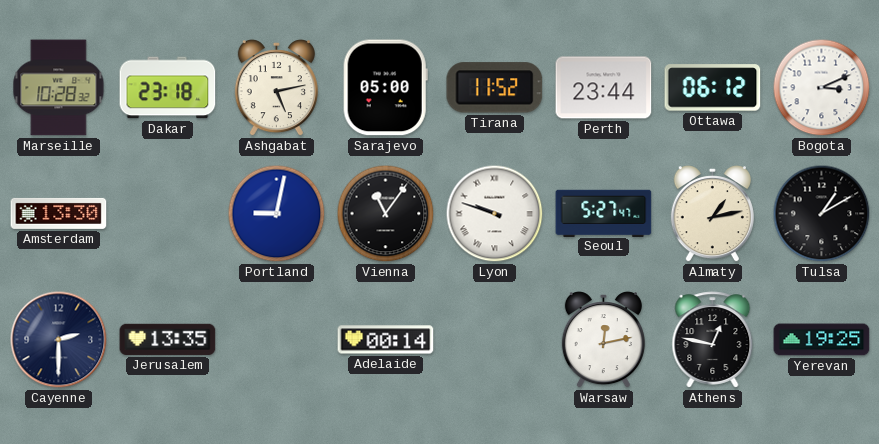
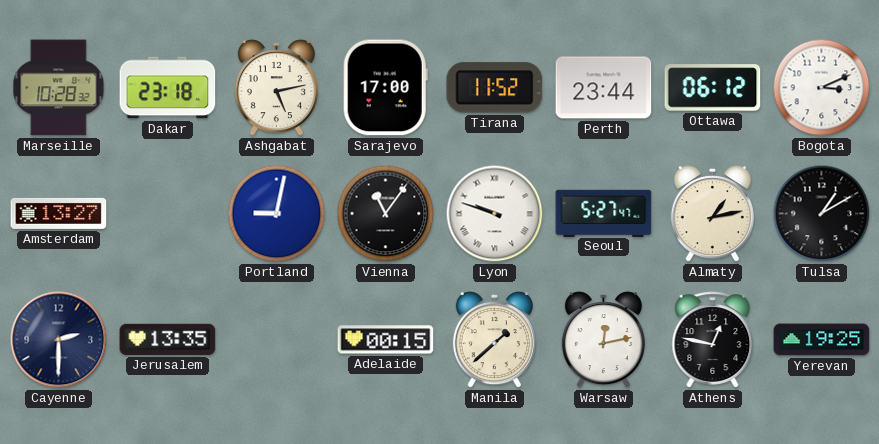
Sarajevo: 05:00 -> 17:00 (385, 88)
Amsterdam: 13:30 -> 13:27 (59, 213)
Adelaide: 00:14 -> 00:15 (386, 340)
Manila: none -> 1:38 (494, 340)
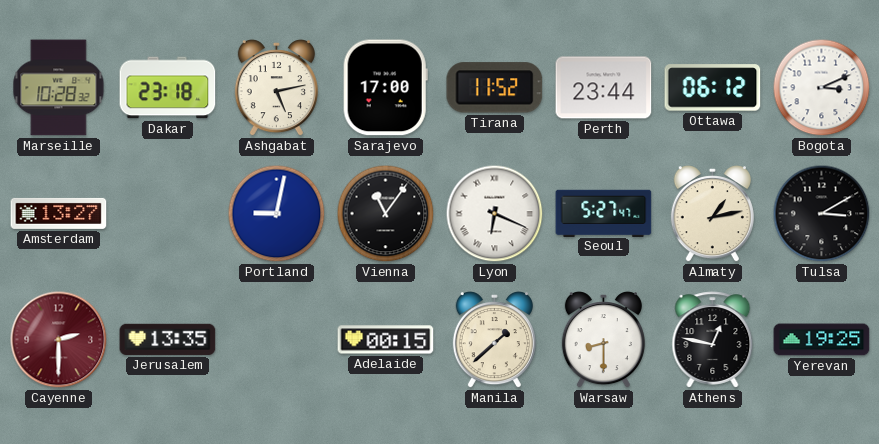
Lyon: 9:48 -> 6:19 (495, 214)
Tulsa: 1:10 -> 3:10 (822, 214)
Cayenne dial: navy -> burgundy (59, 340)
Warsaw: 12:13 -> 8:30 (603, 340)
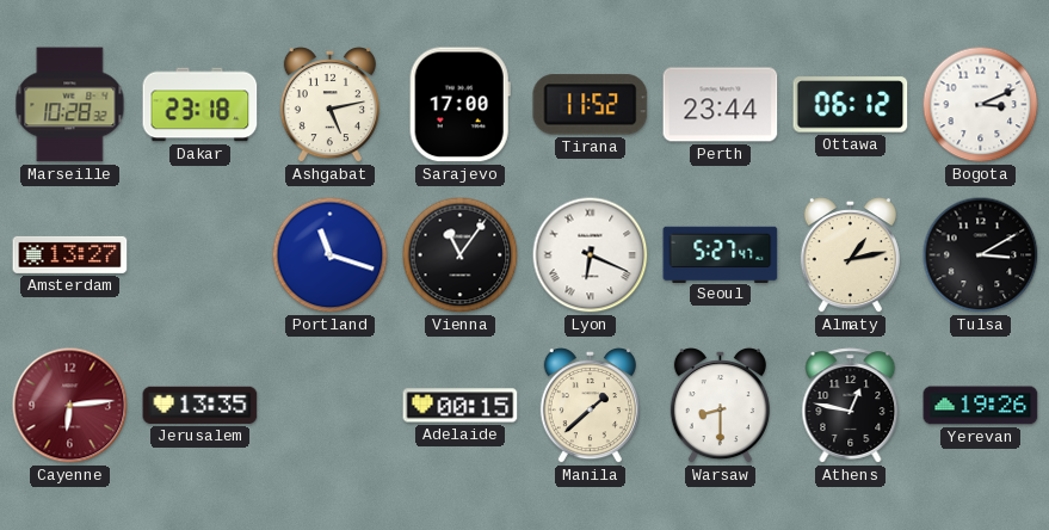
Portland: 9:02 -> 11:18 (331, 255)
Cayenne: 2:30 -> 6:14 (70, 406)
Yerevan: 19:25 -> 19:26 (981, 406)
